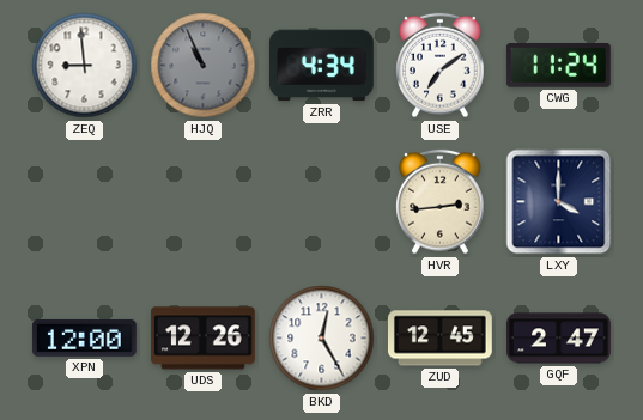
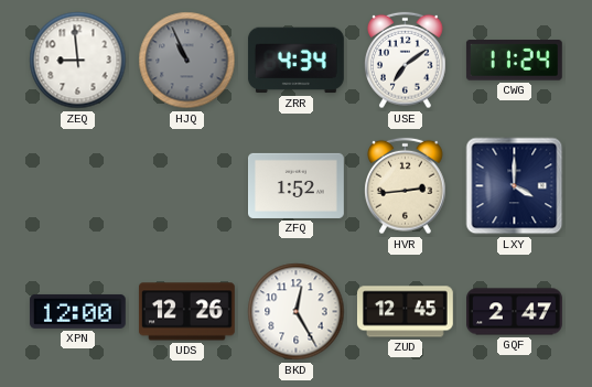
ZFQ: none -> 1:52 (297, 185)
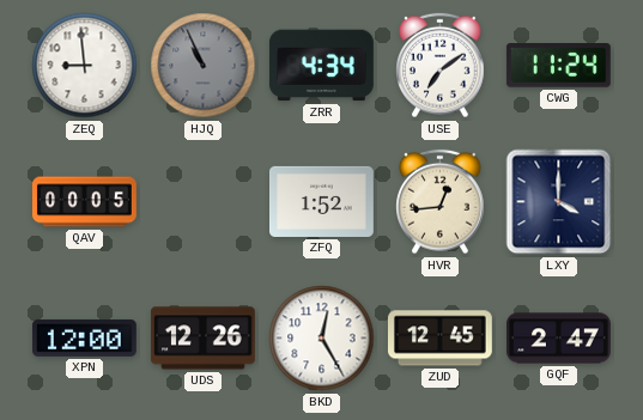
QAV: none -> 00:05 (84, 202)
HVR: 2:44 -> 12:44 (441, 202)
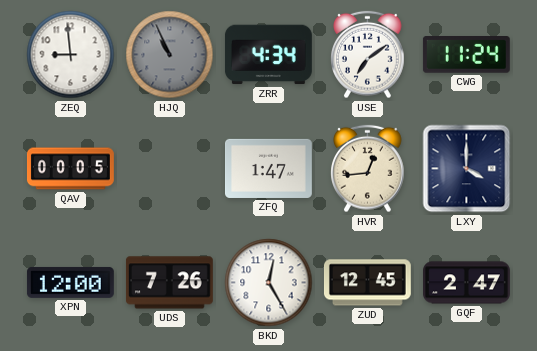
ZFQ: 1:52 -> 1:47 (269, 168)
UDS: 12:26 -> 7:26 (169, 283)
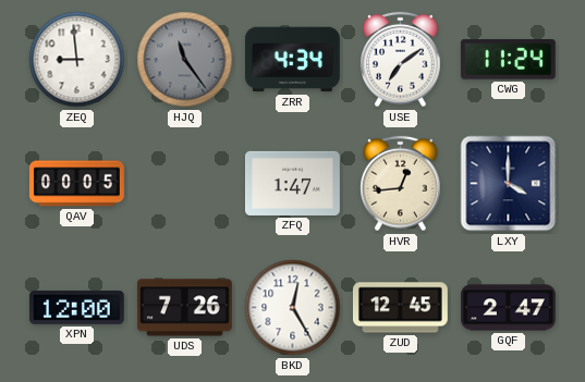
HJQ: 10:56 -> 11:24 (185, 60)
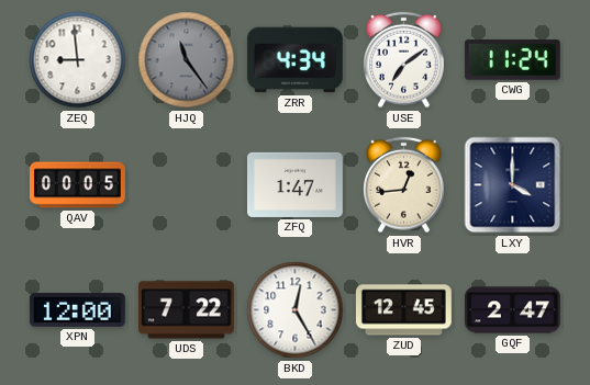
UDS: 7:26 -> 7:22 (186, 310)
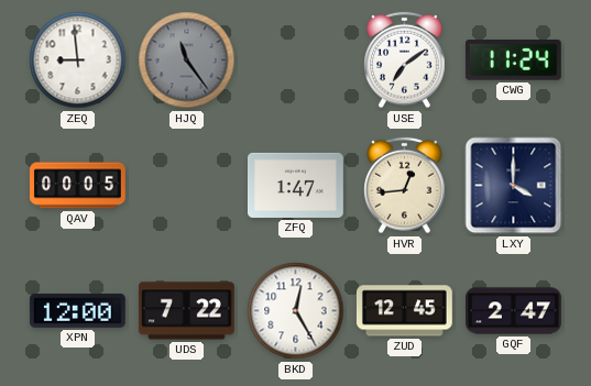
ZRR: 4:34 -> none (294, 60)
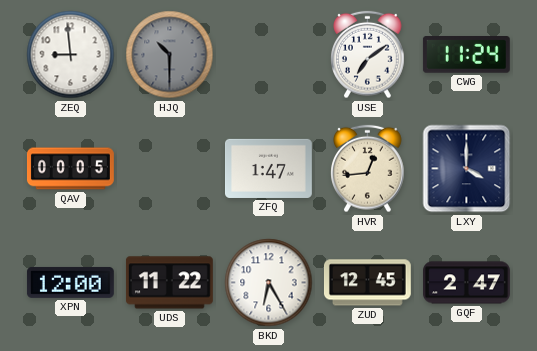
HJQ: 11:24 -> 10:30 (170, 55)
UDS: 7:22 -> 11:22 (169, 283)
BKD: 12:25 -> 6:25 (269, 283)
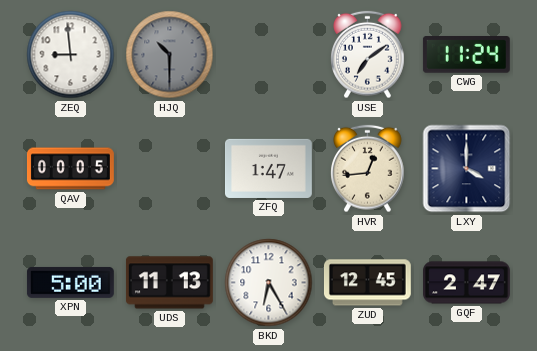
XPN: 12:00 -> 5:00 (70, 282)
UDS: 11:22 -> 11:13 (169, 283)
